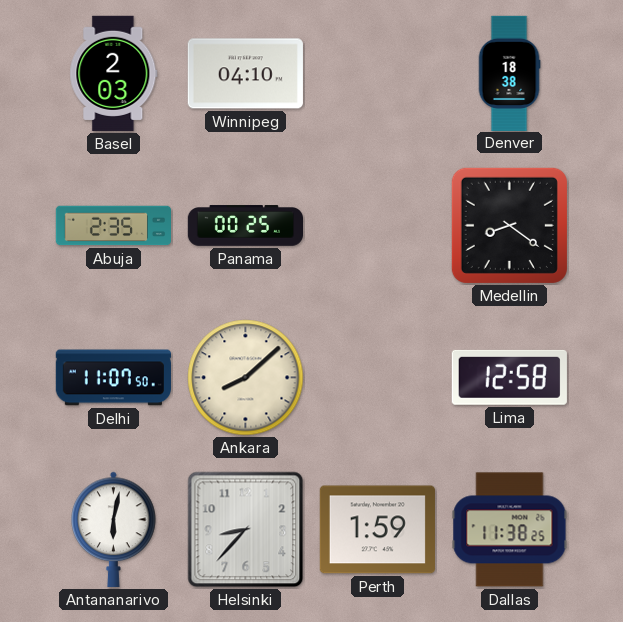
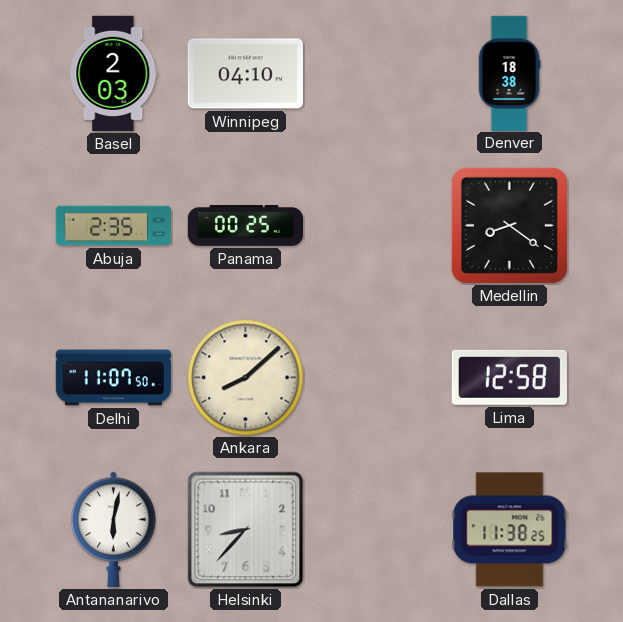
Perth: 1:59 -> none (377, 530)
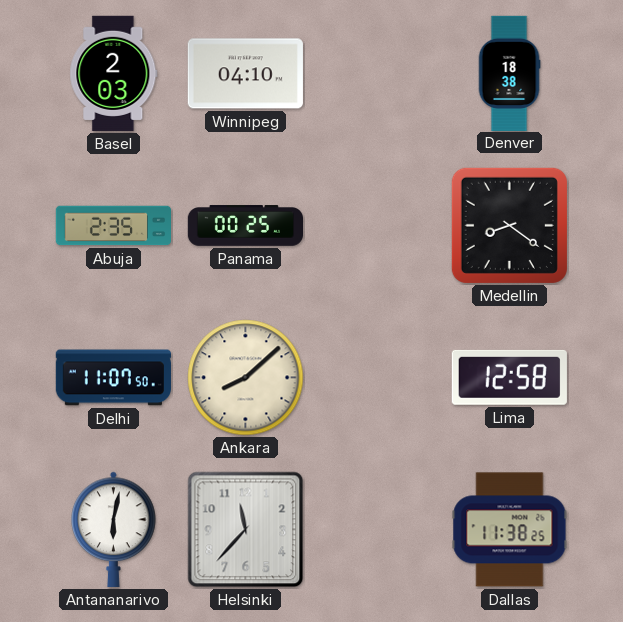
Helsinki: 8:37 -> 11:37 (246, 530)
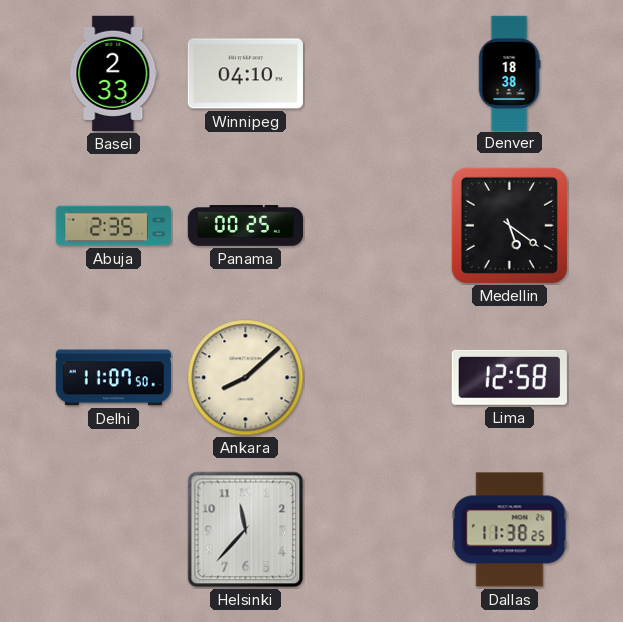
Basel: 2:03 -> 2:33 (114, 73)
Medellin: 8:21 -> 5:21 (509, 225)
Antananarivo: 6:02 -> none (114, 529)
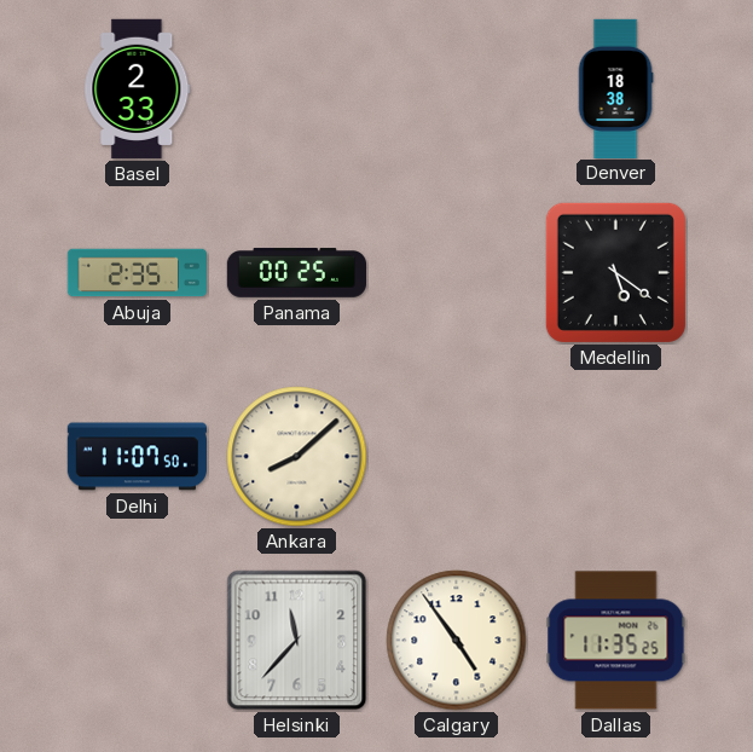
Winnipeg: 04:10 -> none (245, 74)
Lima: 12:58 -> none (509, 377)
Calgary: none -> 4:54 (457, 641)
Dallas: 11:38 -> 11:35 (616, 641)
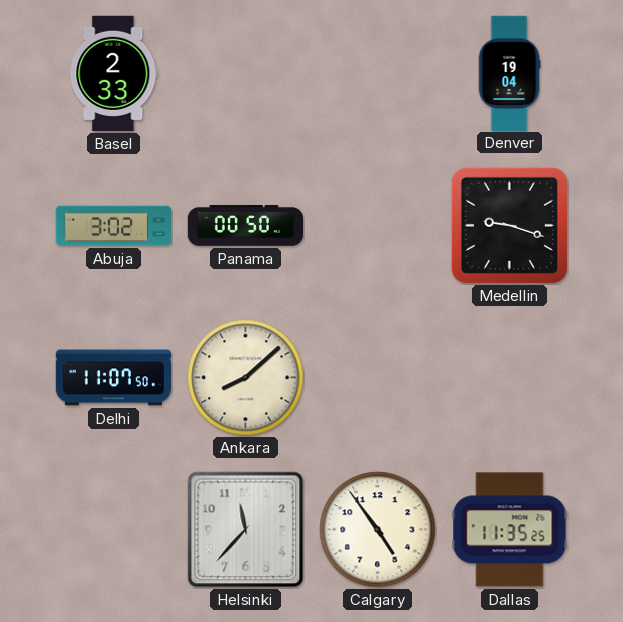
Denver: 18:38 -> 19:04 (509, 73)
Abuja: 2:35 -> 3:02 (113, 226)
Panama: 00:25 -> 00:50 (245, 226)
Medellin: 5:21 -> 9:18 (509, 225)
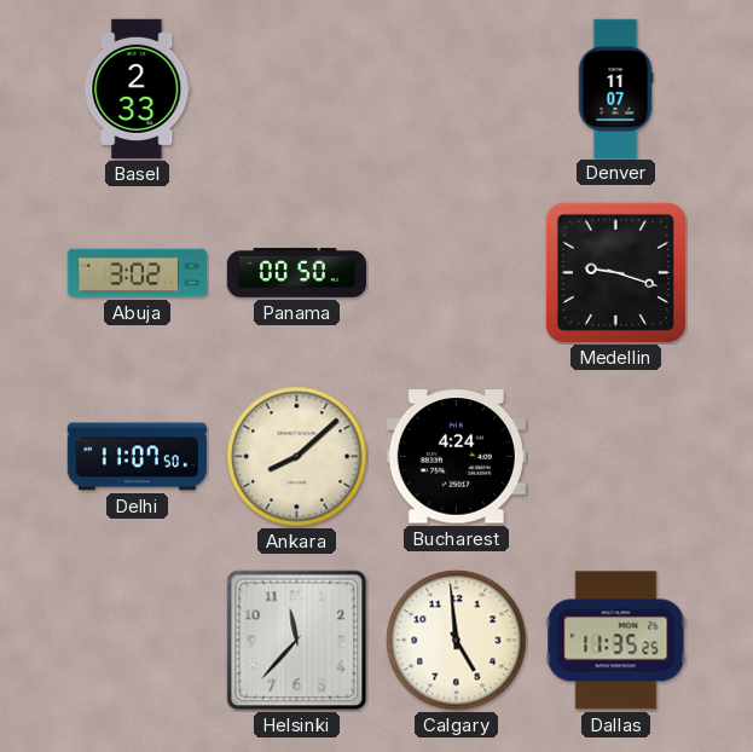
Denver: 19:04 -> 11:07 (615, 88)
Bucharest: none -> 4:24 (456, 457)
Calgary: 4:54 -> 4:59 (457, 641)
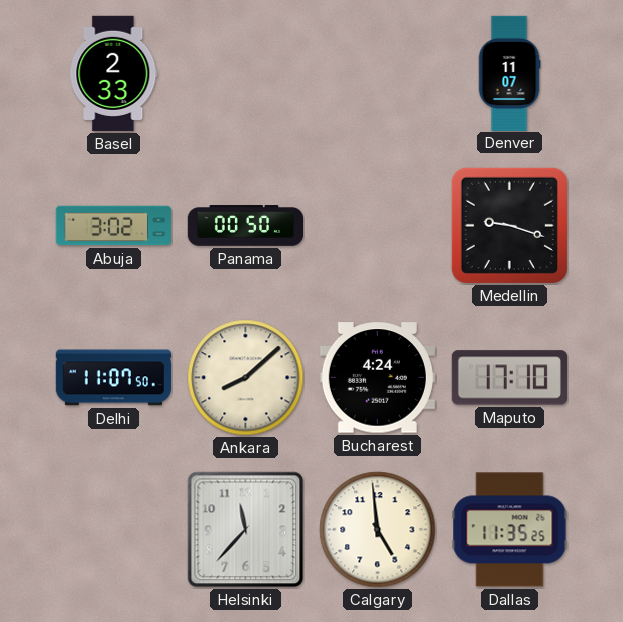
Maputo: none -> 17:10 (509, 378)
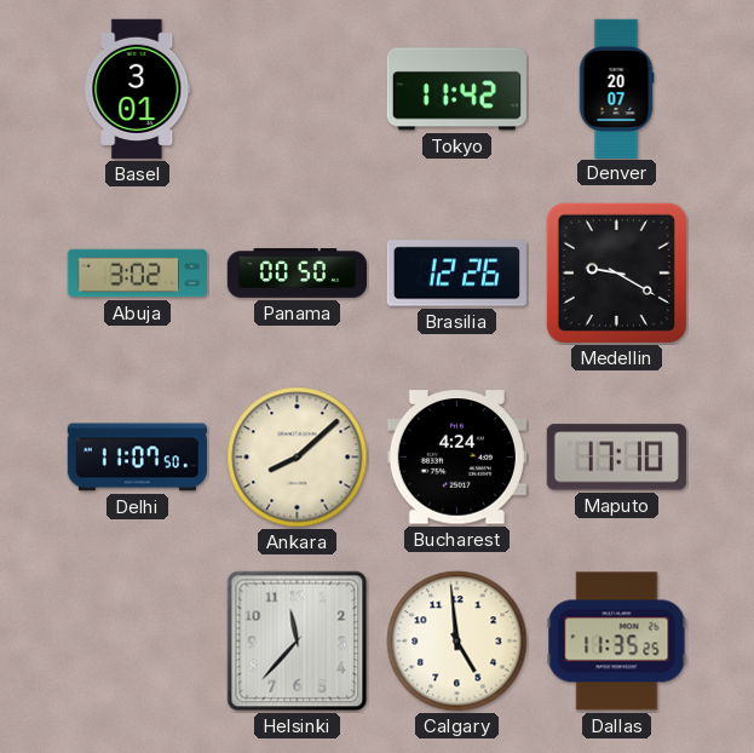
Basel: 2:33 -> 3:01 (138, 88)
Tokyo: none -> 11:42 (456, 90)
Denver: 11:07 -> 20:07 (616, 88)
Brasilia: none -> 12:26 (456, 274)
Medellin: 9:18 -> 9:20 (616, 272)
